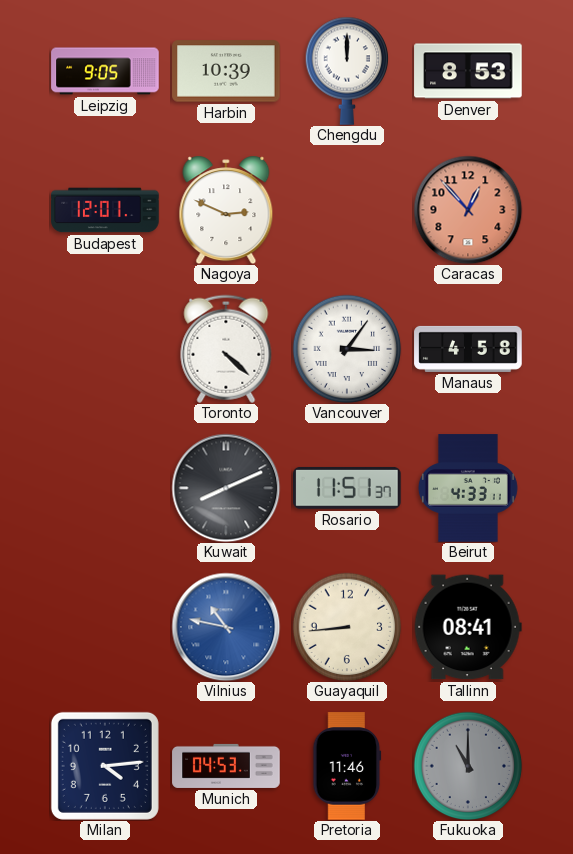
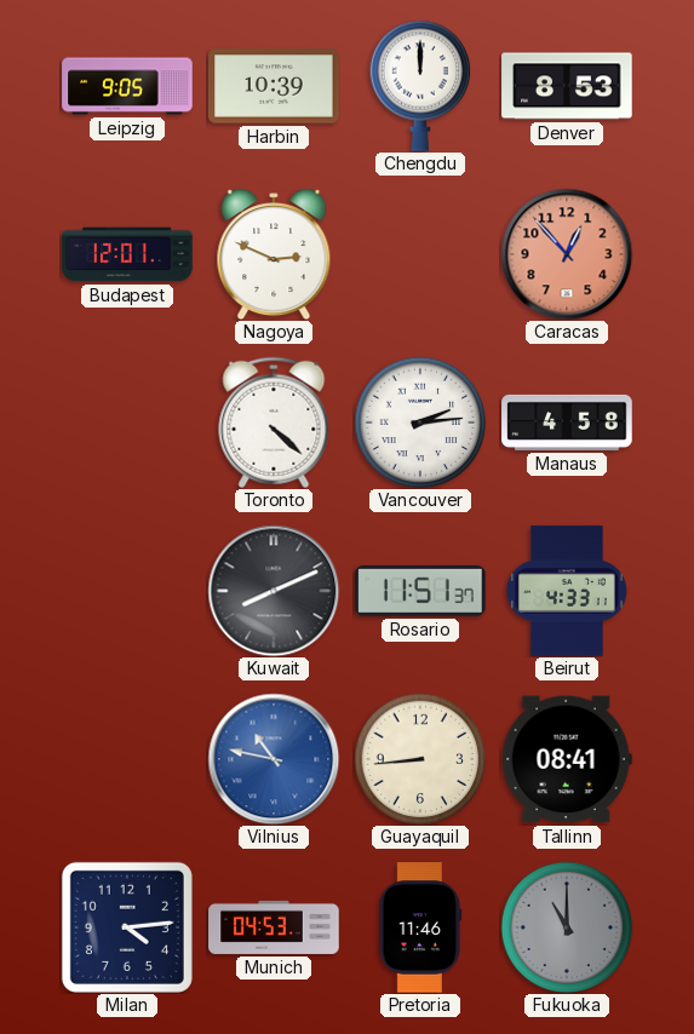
Vancouver: 3:06 -> 2:14 (420, 423)
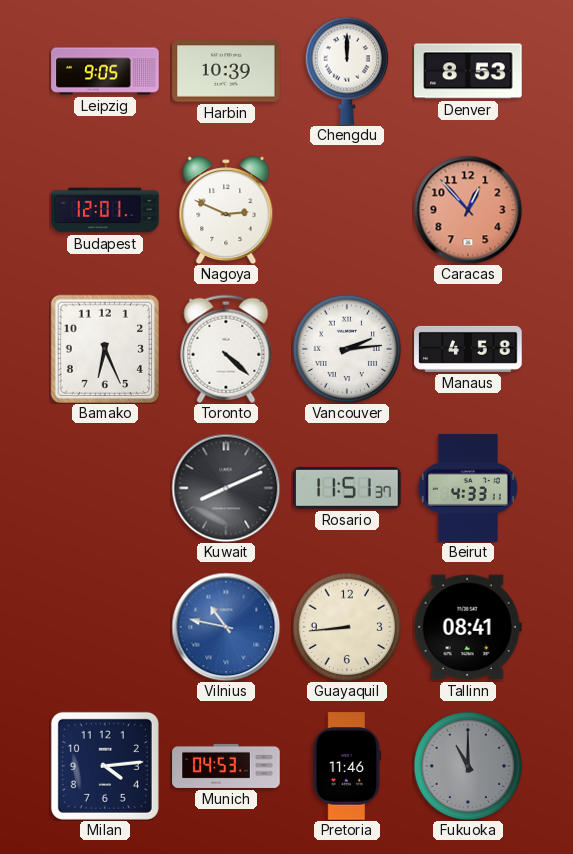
Bamako: none -> 6:26 (105, 349)
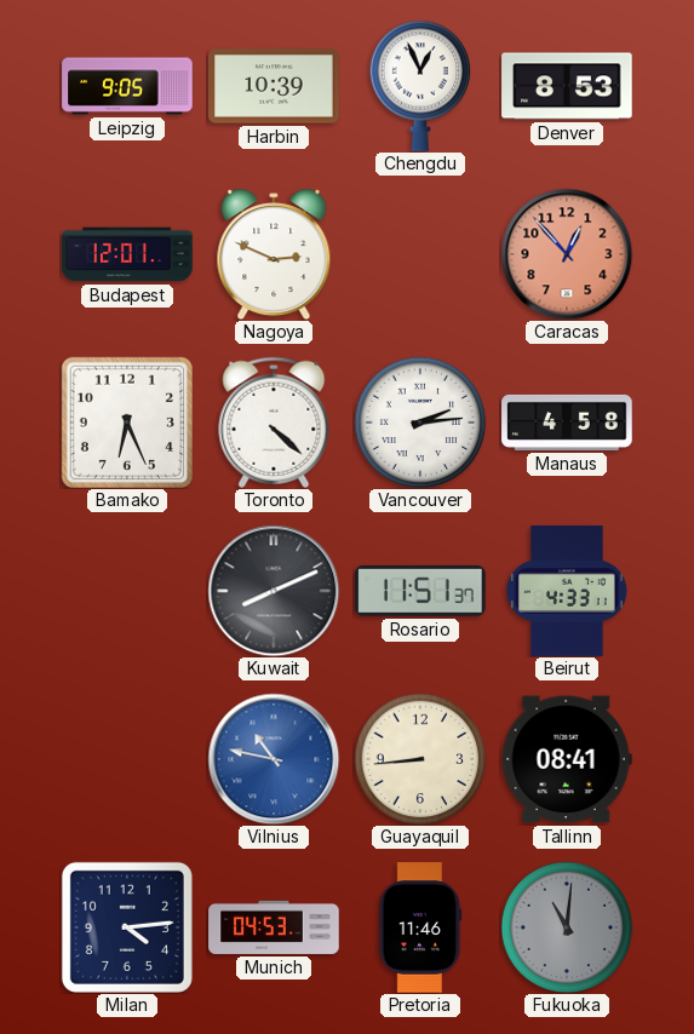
Chengdu: 12:00 -> 12:56 (420, 86)
Fukuoka: 11:00 -> 11:01 (567, 927)
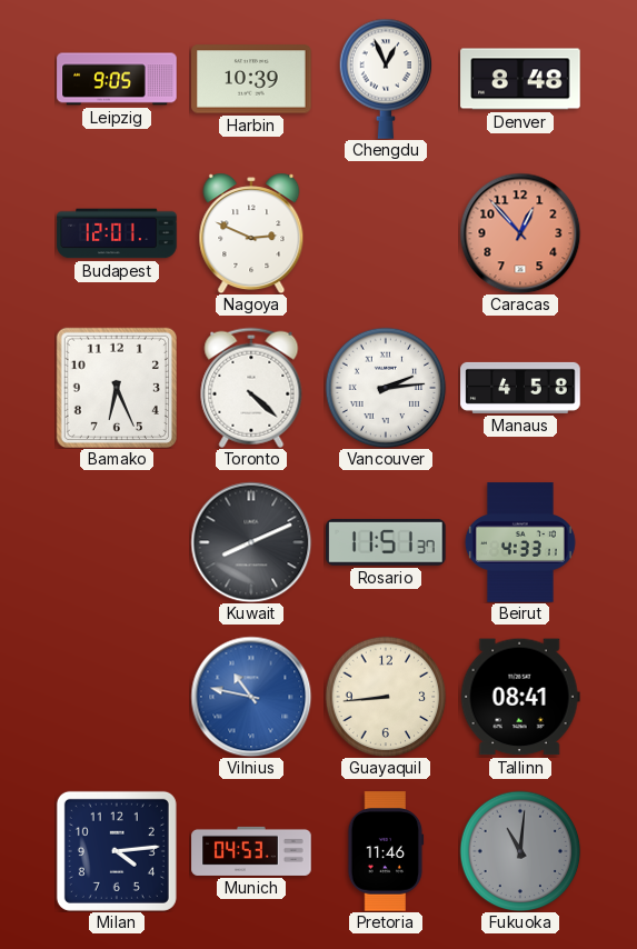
Denver: 8:53 -> 8:48 (520, 79)
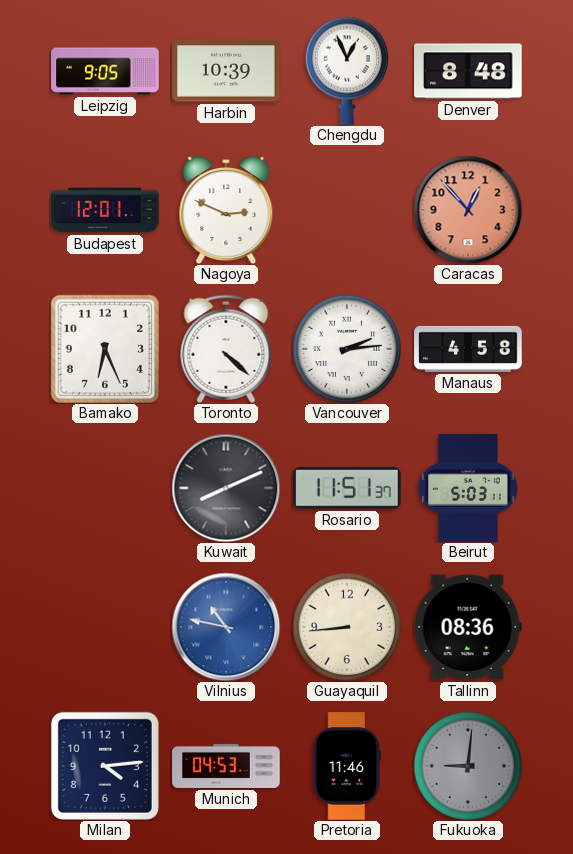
Beirut: 4:33 -> 5:03 (468, 488)
Tallinn: 08:41 -> 08:36 (468, 627)
Fukuoka: 11:01 -> 9:01 (468, 766)
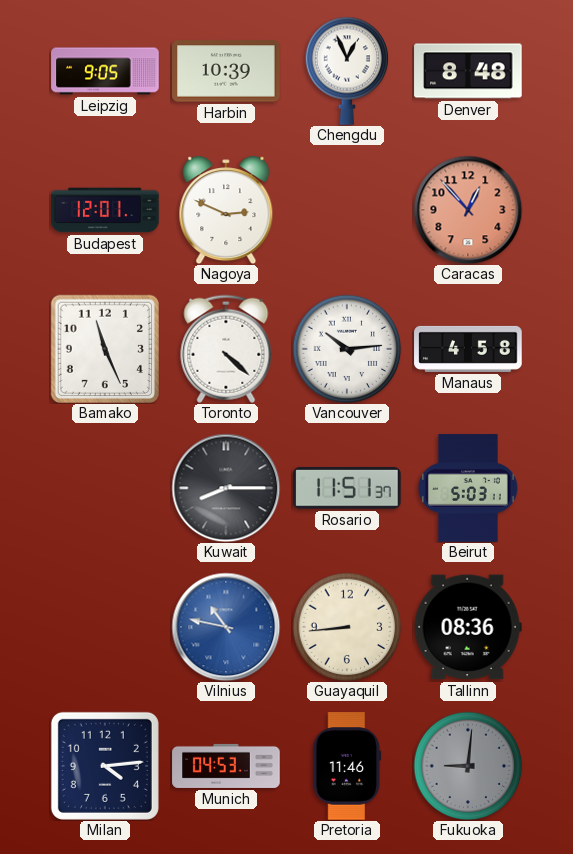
Bamako: 6:26 -> 11:26 (105, 349)
Vancouver: 2:14 -> 10:14 (347, 349)
Kuwait: 8:11 -> 8:15 (226, 488)
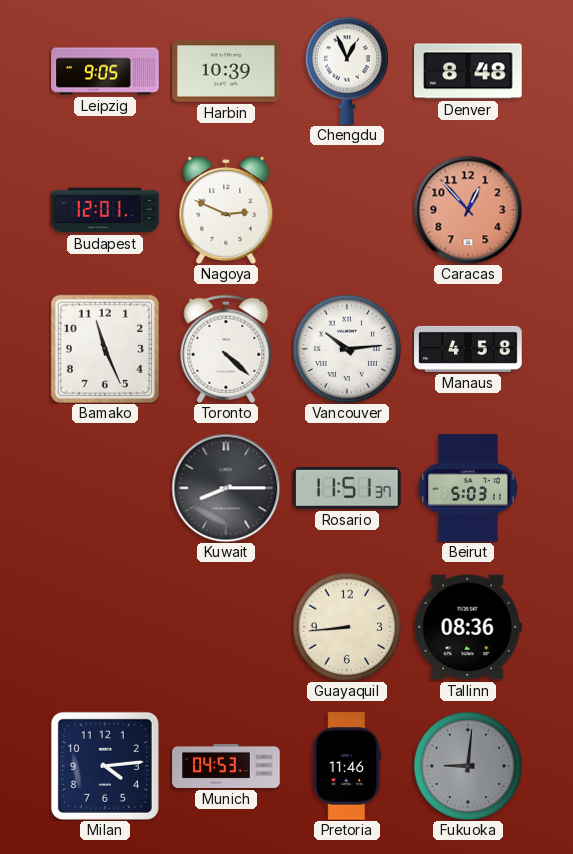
Vilnius: 10:47 -> none (226, 627)
